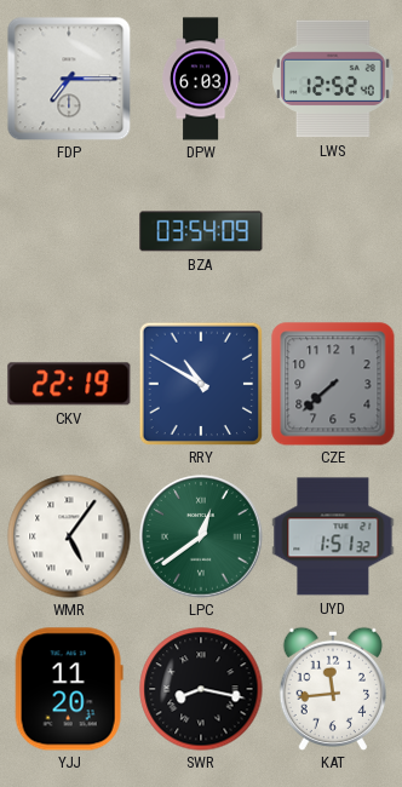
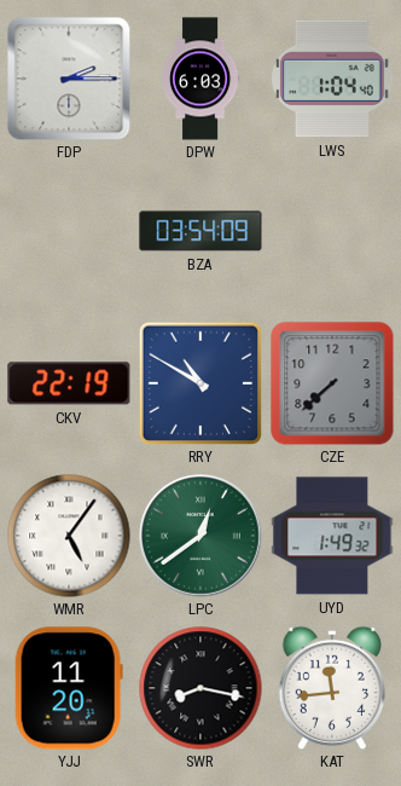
FDP: 7:15 -> 2:15 (69, 79)
LWS: 12:52 -> 1:04 (333, 79)
UYD: 1:51 -> 1:49 (332, 536)
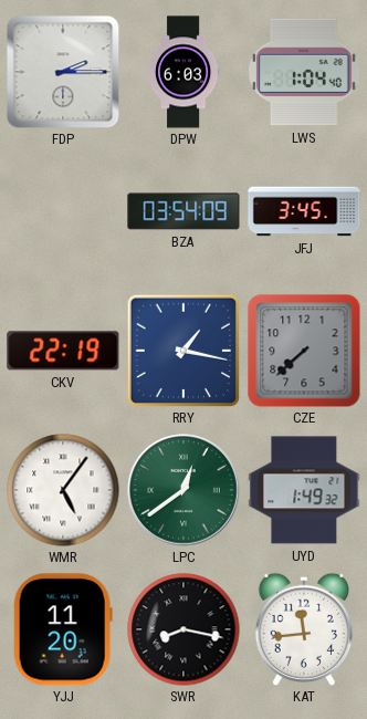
JFJ: none -> 3:45 (304, 211)
RRY: 10:50 -> 1:17 (183, 351)
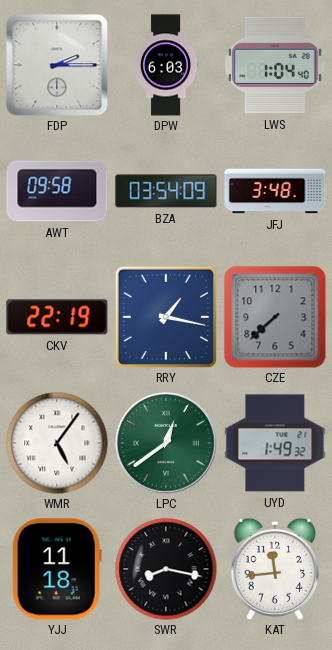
AWT: none -> 09:58 (57, 191)
JFJ: 3:45 -> 3:48 (275, 191)
YJJ: 11:20 -> 11:18 (57, 569)
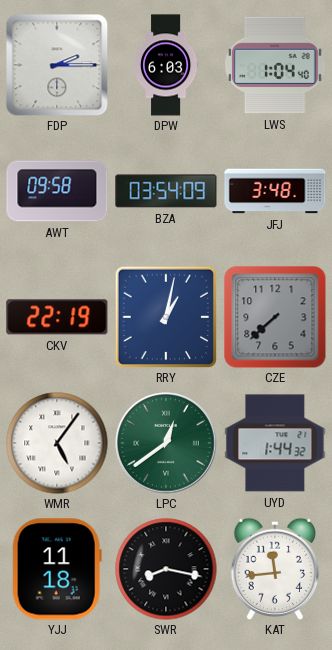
RRY: 1:17 -> 1:02 (166, 317)
UYD: 1:49 -> 1:44 (275, 443)
